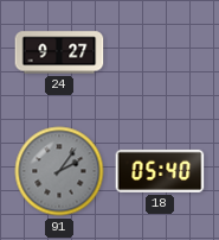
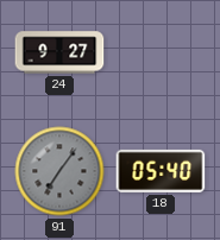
91: 2:06 -> 7:06 (59, 171)
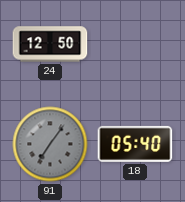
24: 9:27 -> 12:50 (50, 44)
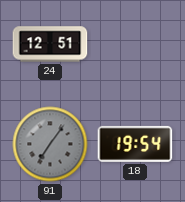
24: 12:50 -> 12:51 (50, 44)
18: 05:40 -> 19:54 (135, 144)
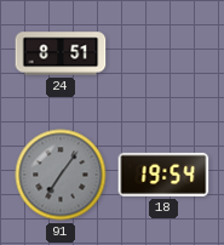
24: 12:51 -> 8:51 (61, 53)
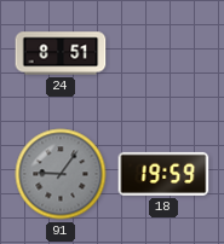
91: 7:06 -> 9:06 (61, 174)
18: 19:54 -> 19:59 (163, 174)
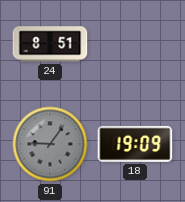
18: 19:59 -> 19:09 (135, 144)
